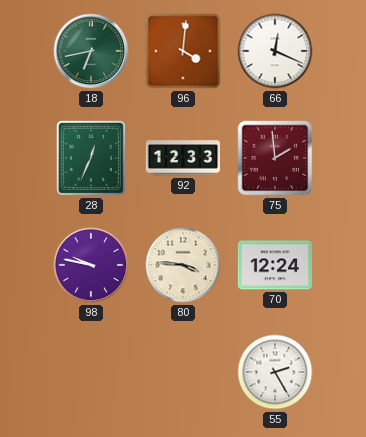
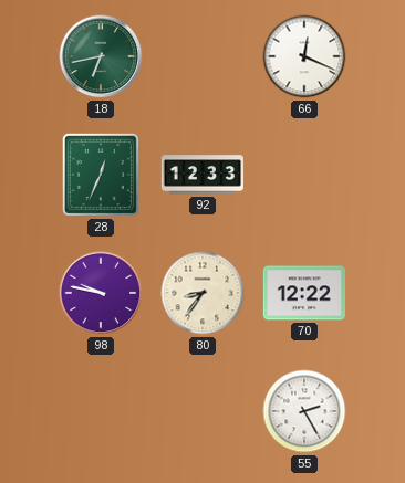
96: 4:01 -> none (183, 51)
75: 1:59 -> none (275, 158)
80: 3:46 -> 8:36 (202, 293)
70: 12:24 -> 12:22 (303, 293)
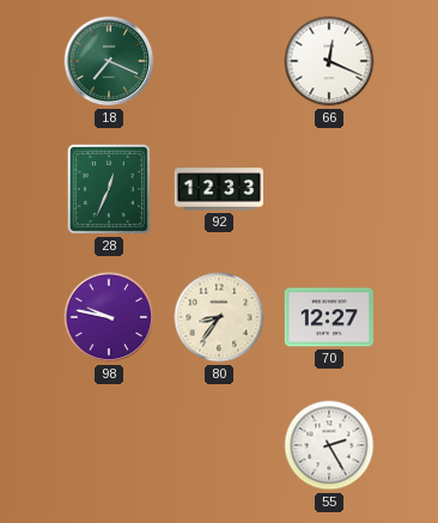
18: 6:43 -> 7:19 (109, 61)
70: 12:22 -> 12:27 (328, 317)
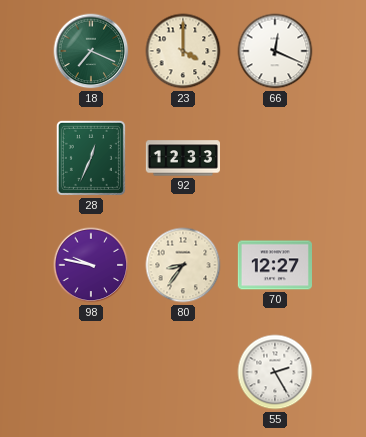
23: none -> 4:00 (183, 51)
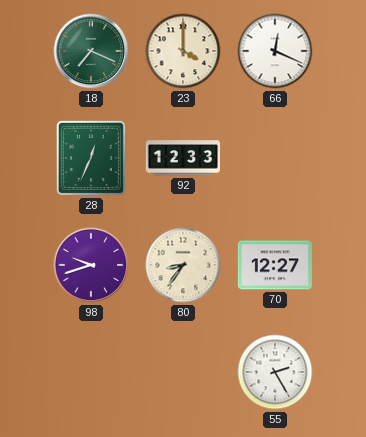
98: 9:47 -> 9:42 (91, 265)
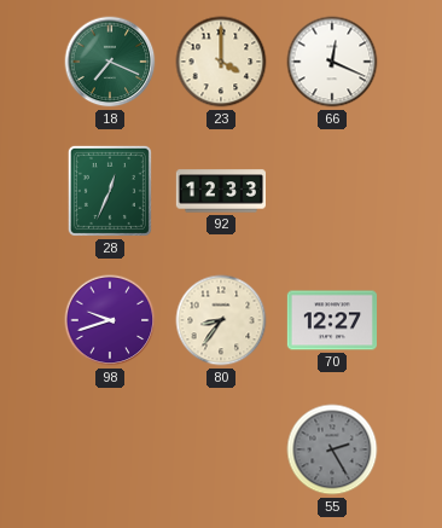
55 dial: white -> grey (332, 449)
